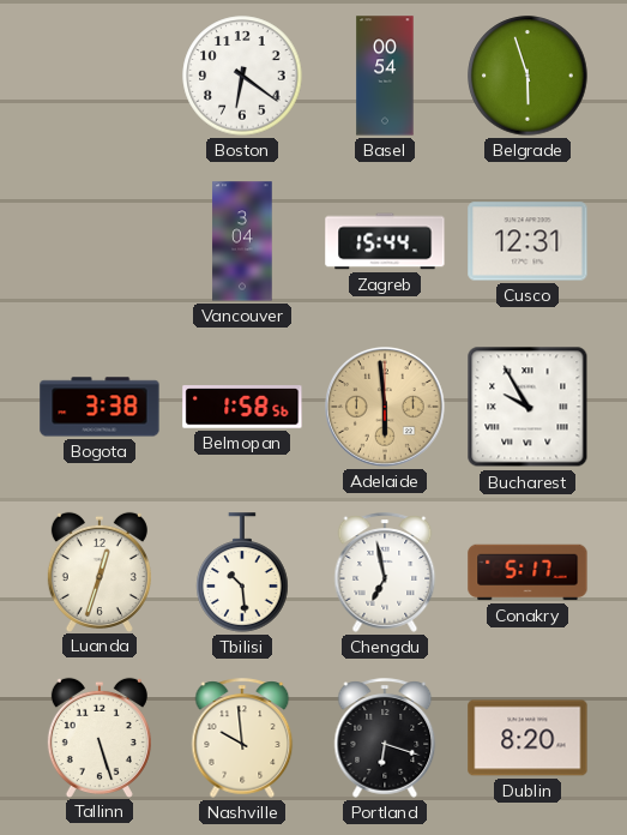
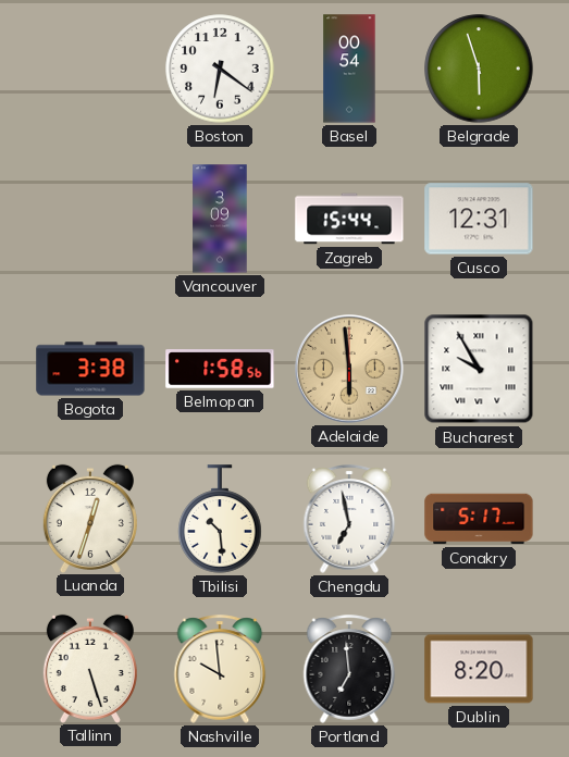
Vancouver: 3:04 -> 3:09 (220, 219)
Portland: 6:18 -> 6:59 (349, 669)
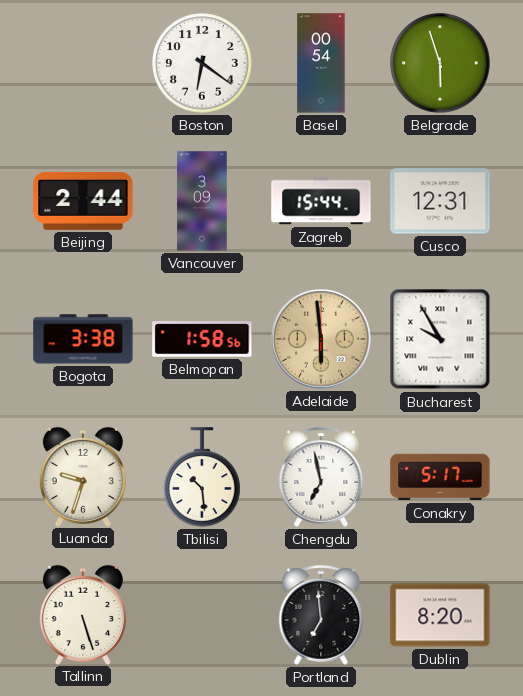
Beijing: none -> 2:44 (83, 201)
Luanda: 12:33 -> 9:33 (83, 476)
Nashville: 9:59 -> none (220, 669)
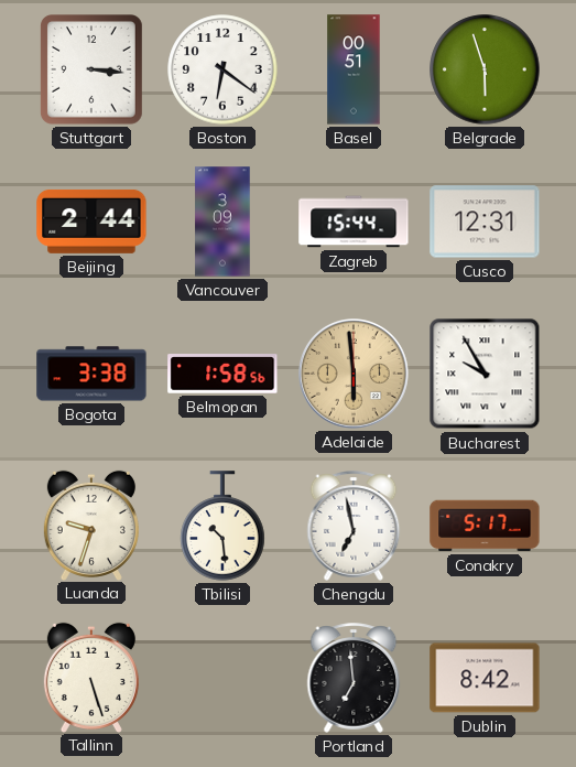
Stuttgart: none -> 3:16 (93, 71)
Basel: 00:54 -> 00:51 (354, 69)
Dublin: 8:20 -> 8:42 (485, 678)
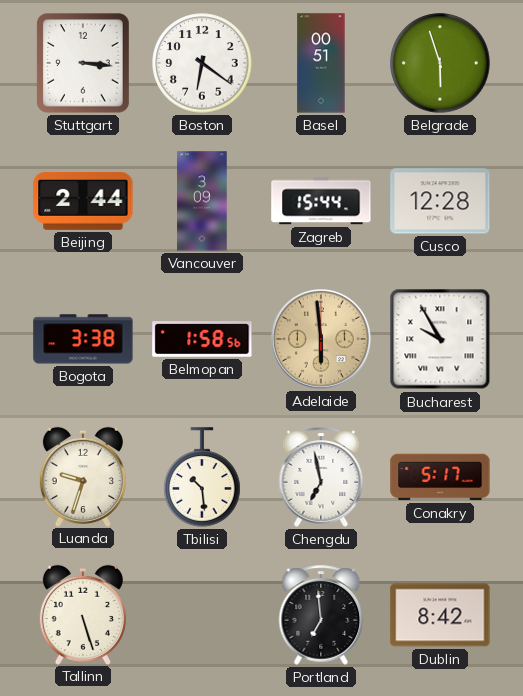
Cusco: 12:31 -> 12:28 (440, 201)
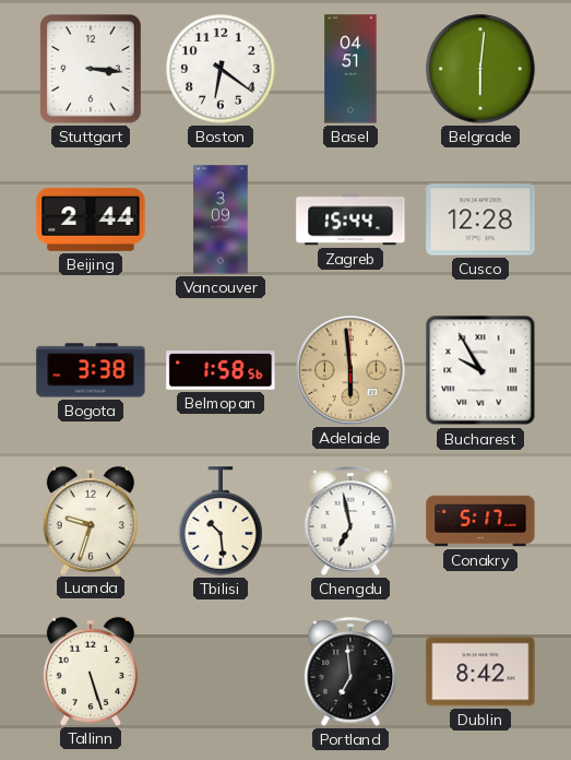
Basel: 00:51 -> 04:51 (350, 69)
Belgrade: 5:57 -> 6:01 (480, 69)
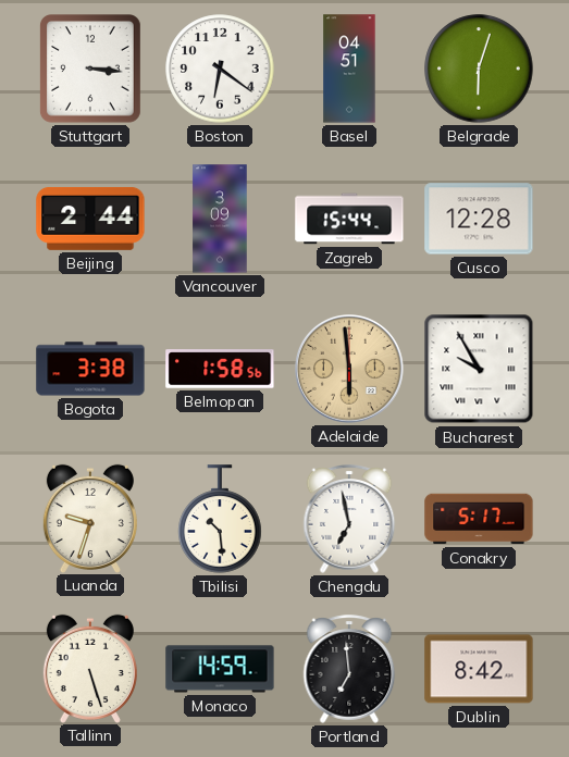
Belgrade: 6:01 -> 6:03 (479, 69)
Monaco: none -> 14:59 (220, 669)
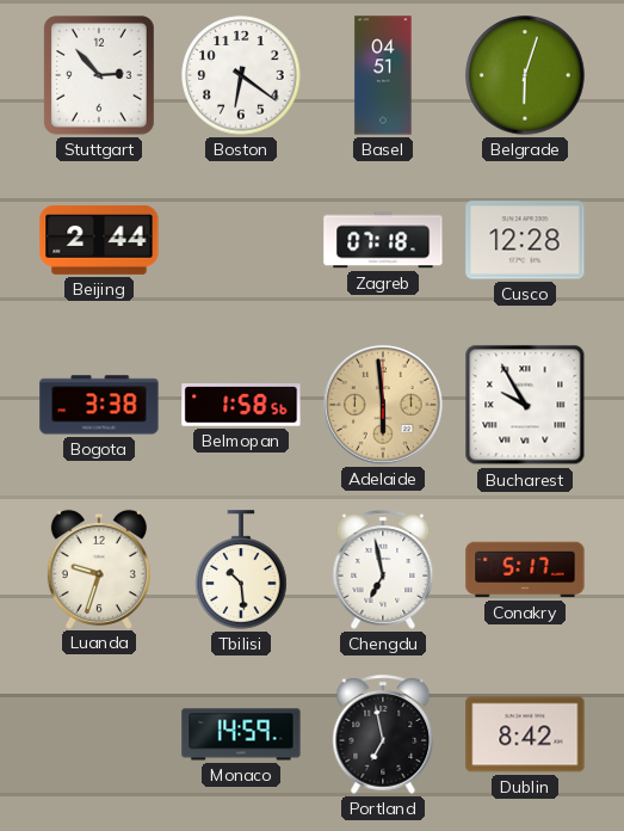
Stuttgart: 3:16 -> 2:53 (100, 76)
Vancouver: 3:09 -> none (220, 219)
Zagreb: 15:44 -> 07:18 (383, 240)
Tallinn: 5:27 -> none (90, 668)
Portland: 6:59 -> 6:58 (383, 734)
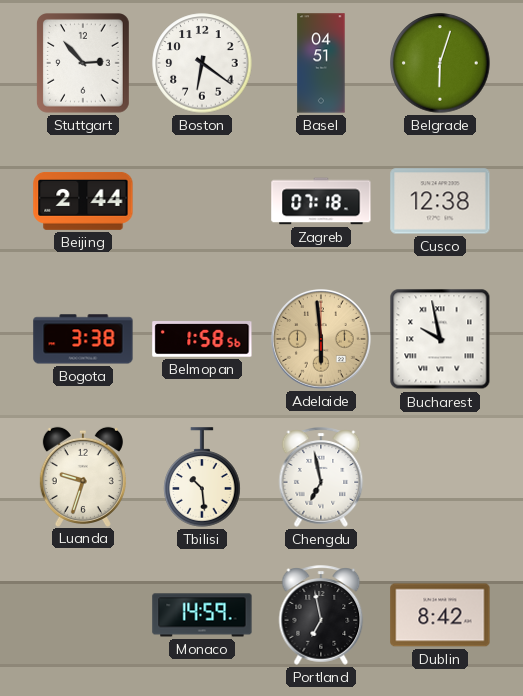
Cusco: 12:28 -> 12:38 (440, 201)
Bucharest: 9:55 -> 9:58 (440, 339)
Conakry: 5:17 -> none (525, 570)
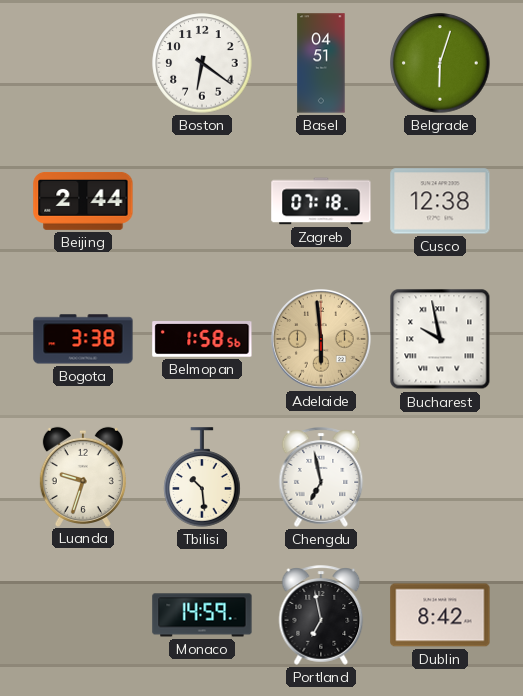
Stuttgart: 2:53 -> none (84, 64)
